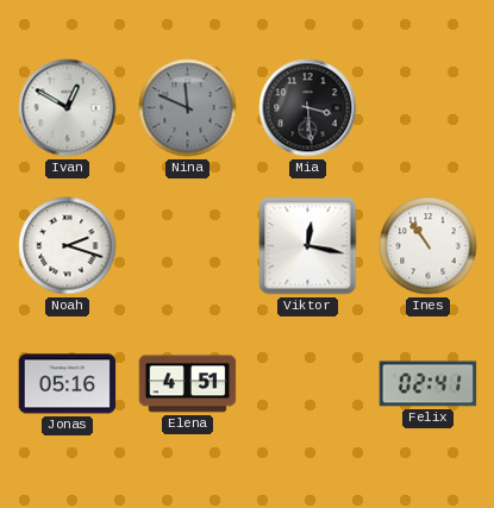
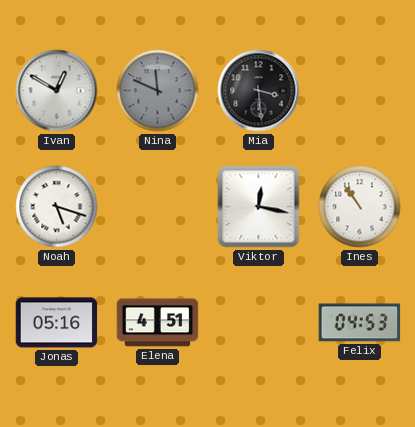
Noah: 2:18 -> 5:18 (57, 207)
Felix: 02:41 -> 04:53 (360, 323)
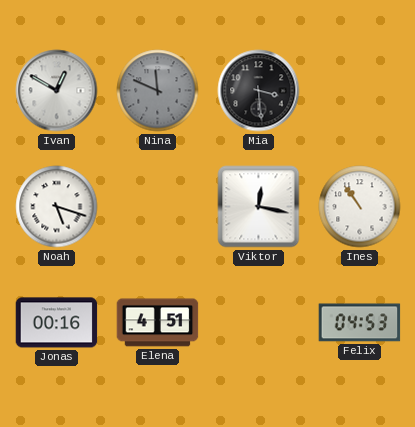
Jonas: 05:16 -> 00:16 (57, 323)
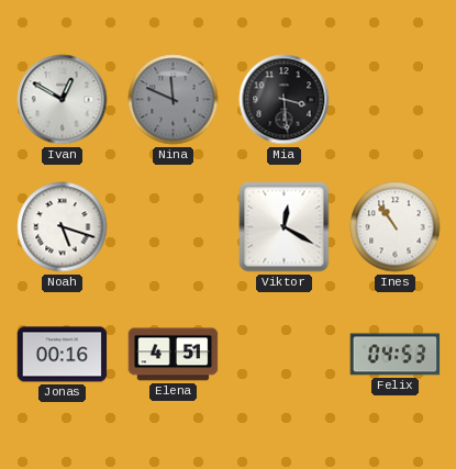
Viktor: 12:17 -> 12:20 (285, 227)
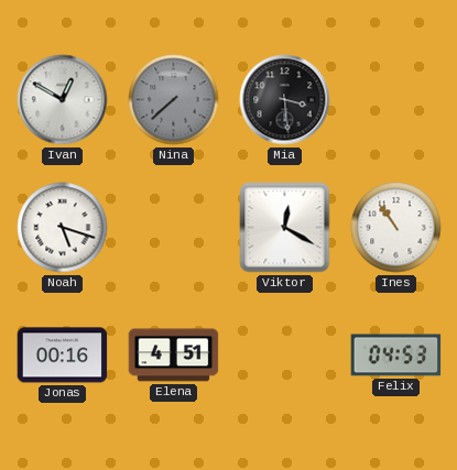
Nina: 11:49 -> 7:38 (174, 100)
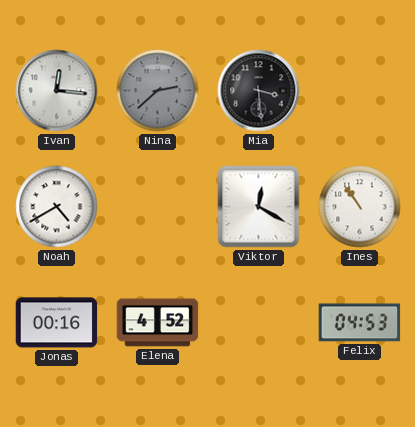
Ivan: 12:50 -> 12:16 (57, 91)
Nina: 7:38 -> 2:38 (158, 91)
Noah: 5:18 -> 4:40 (57, 207)
Elena: 4:51 -> 4:52 (158, 323)
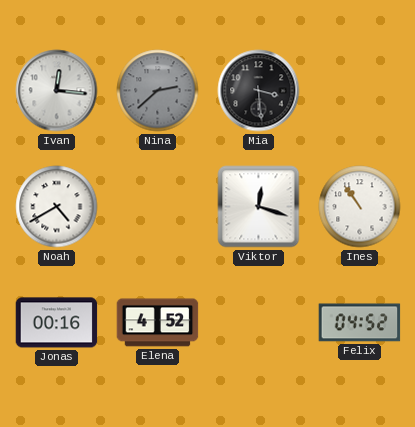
Viktor: 12:20 -> 12:18 (259, 207)
Felix: 04:53 -> 04:52 (360, 323)
